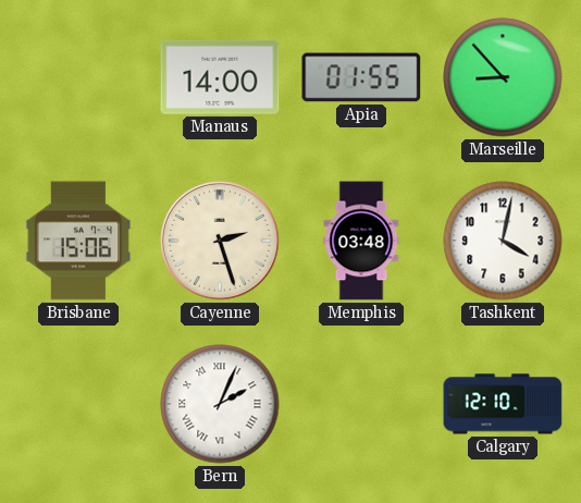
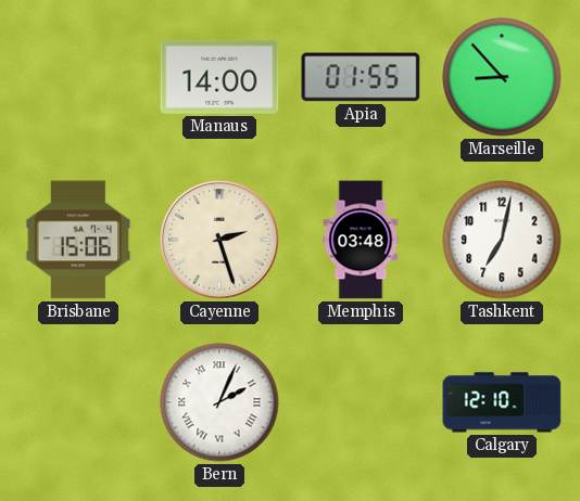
Tashkent: 4:02 -> 7:02 (502, 240)
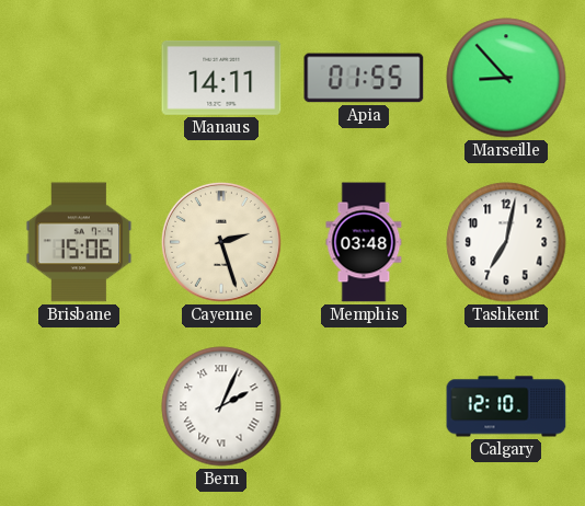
Manaus: 14:00 -> 14:11 (221, 78)
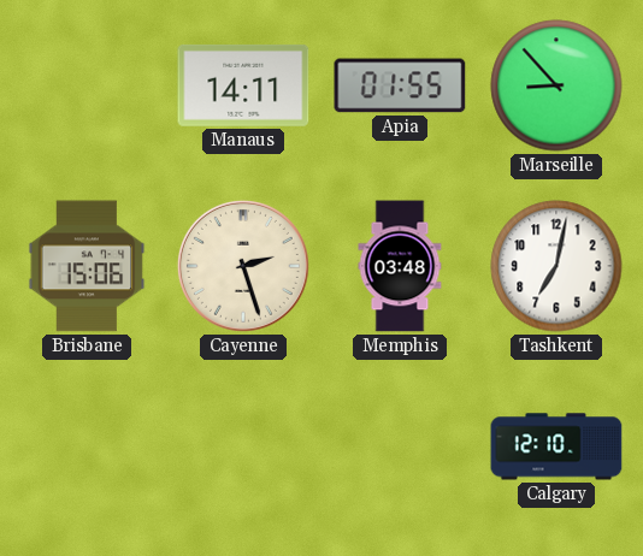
Bern: 2:04 -> none (221, 406)
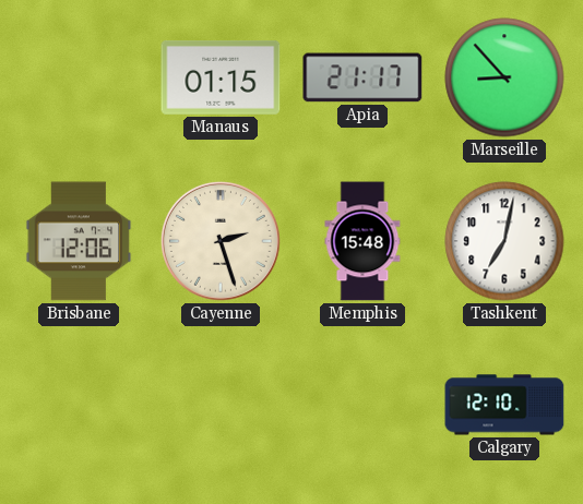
Manaus: 14:11 -> 01:15 (221, 77)
Apia: 01:55 -> 21:17 (362, 77)
Brisbane: 15:06 -> 12:06 (79, 241)
Memphis: 03:48 -> 15:48 (362, 241)
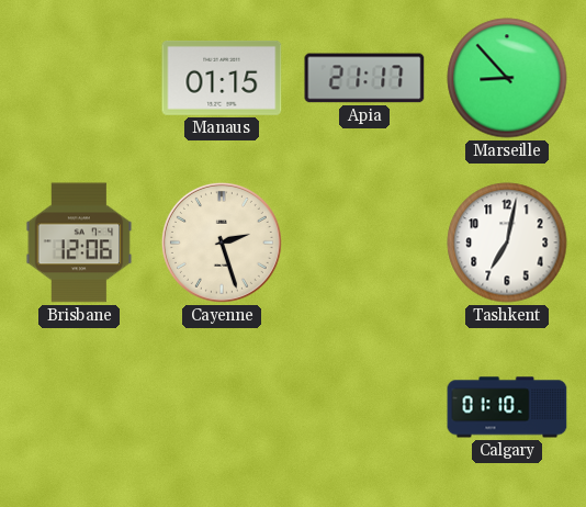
Memphis: 15:48 -> none (362, 241)
Calgary: 12:10 -> 01:10 (507, 407)
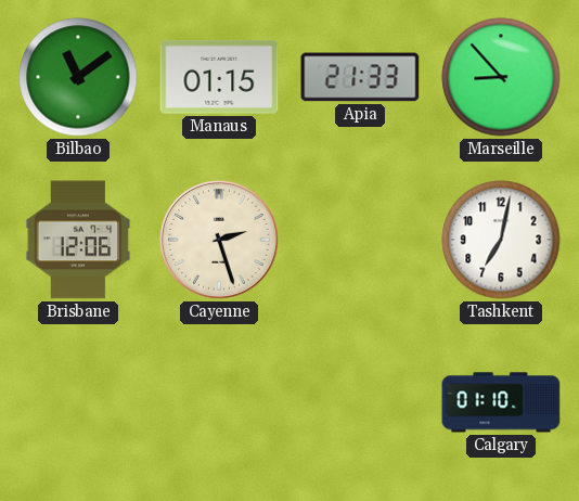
Bilbao: none -> 11:09 (78, 77)
Apia: 21:17 -> 21:33 (360, 77)
